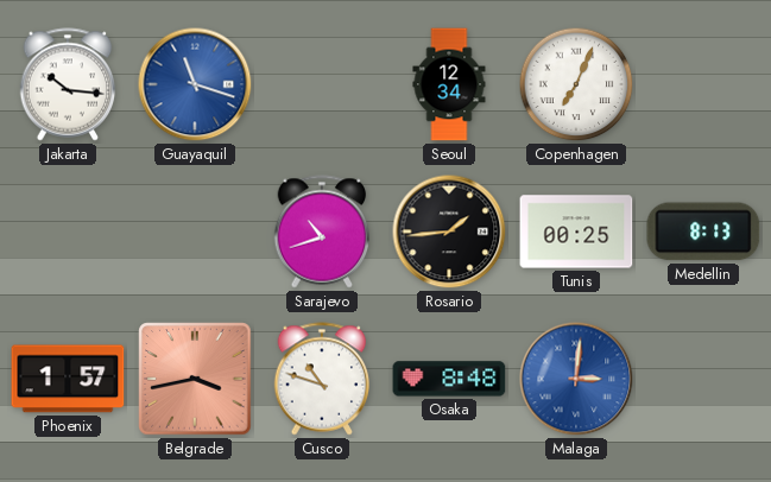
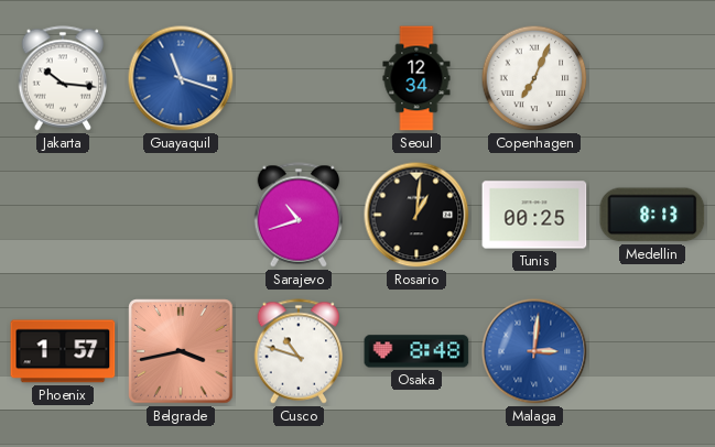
Rosario: 1:44 -> 1:01 (416, 215)
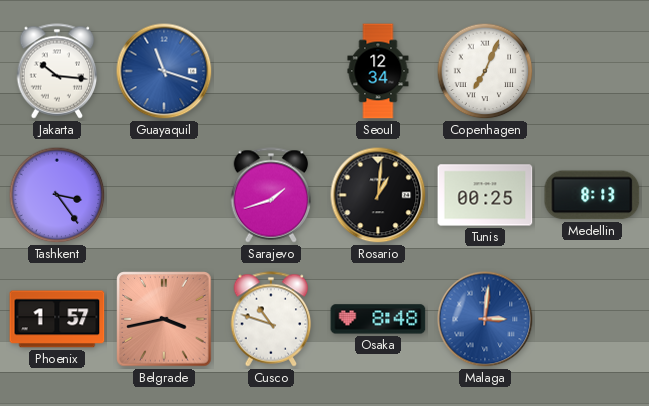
Tashkent: none -> 3:24 (57, 195)
Sarajevo: 10:42 -> 1:42 (271, 195)
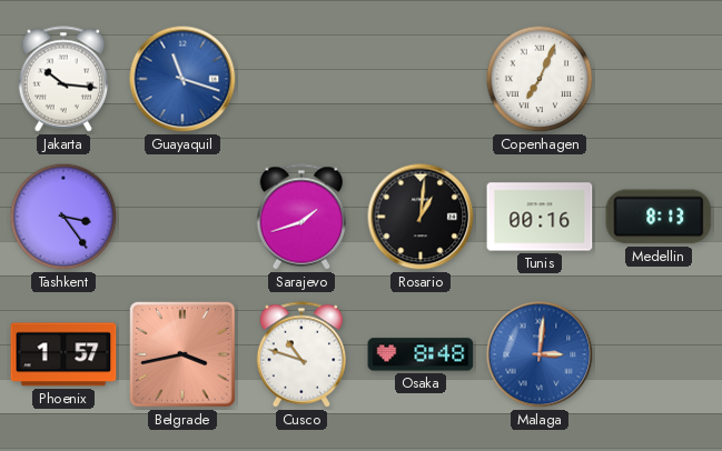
Seoul: 12:34 -> none (378, 71)
Tunis: 00:25 -> 00:16 (540, 217)
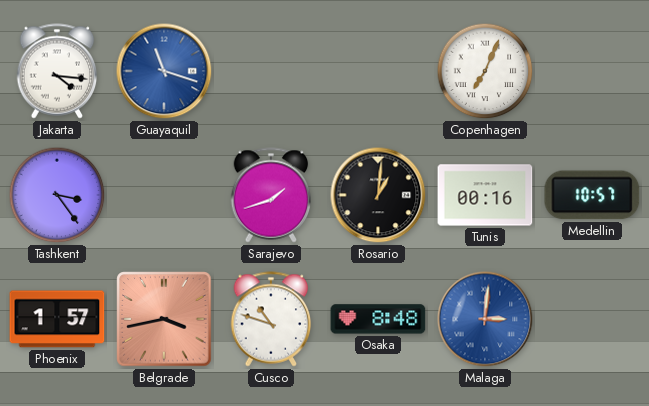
Jakarta: 10:16 -> 4:16 (57, 71)
Medellin: 8:13 -> 10:57 (592, 195)
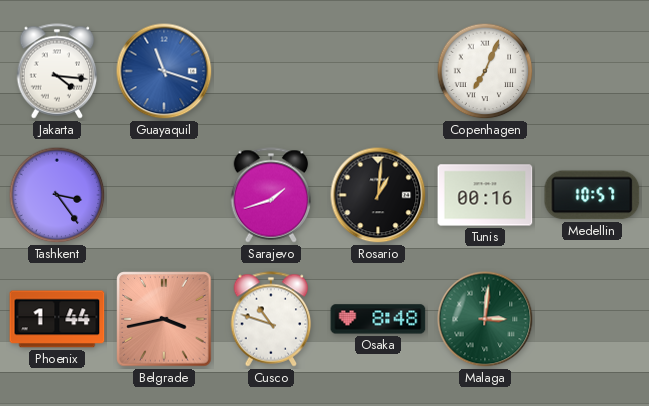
Phoenix: 1:57 -> 1:44 (57, 319)
Malaga dial: blue -> green (485, 319)
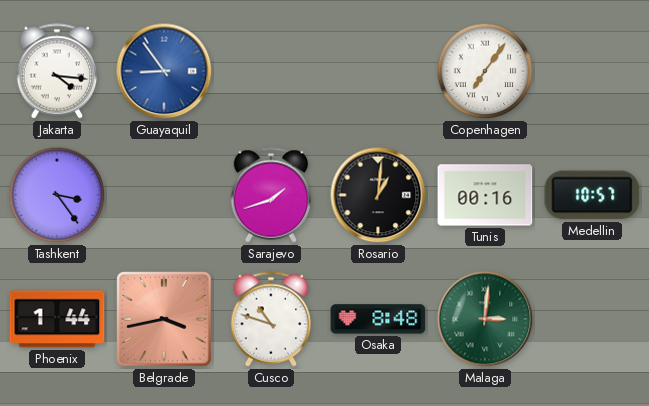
Guayaquil: 11:18 -> 8:54 (164, 71)
Copenhagen: 7:04 -> 7:06 (485, 71)
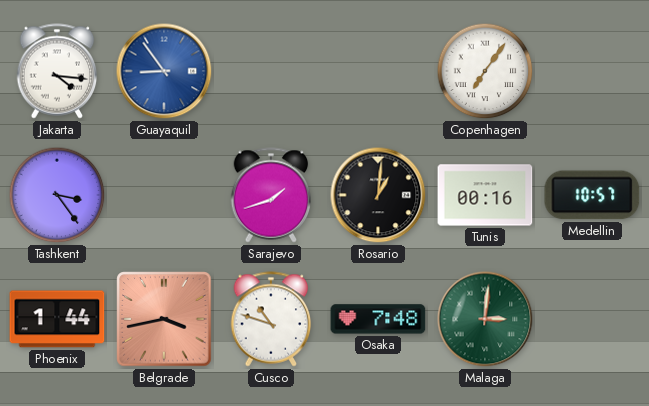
Osaka: 8:48 -> 7:48 (378, 319)
